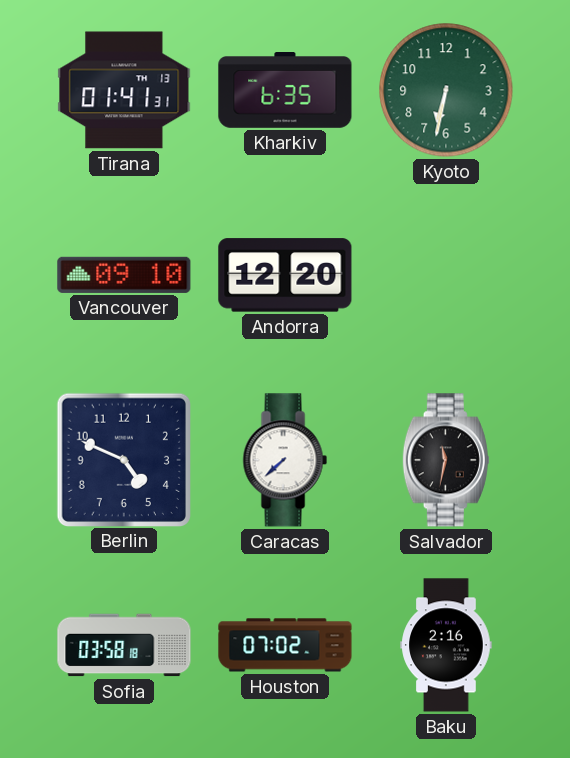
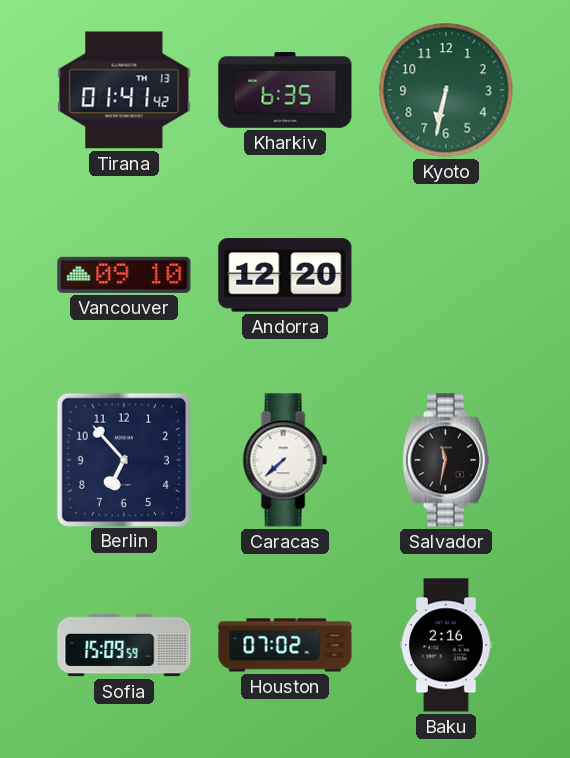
Tirana: 01:41:31 -> 01:41:42 (124, 90)
Berlin: 4:49 -> 6:53 (123, 459)
Sofia: 03:58 -> 15:09 (124, 645)
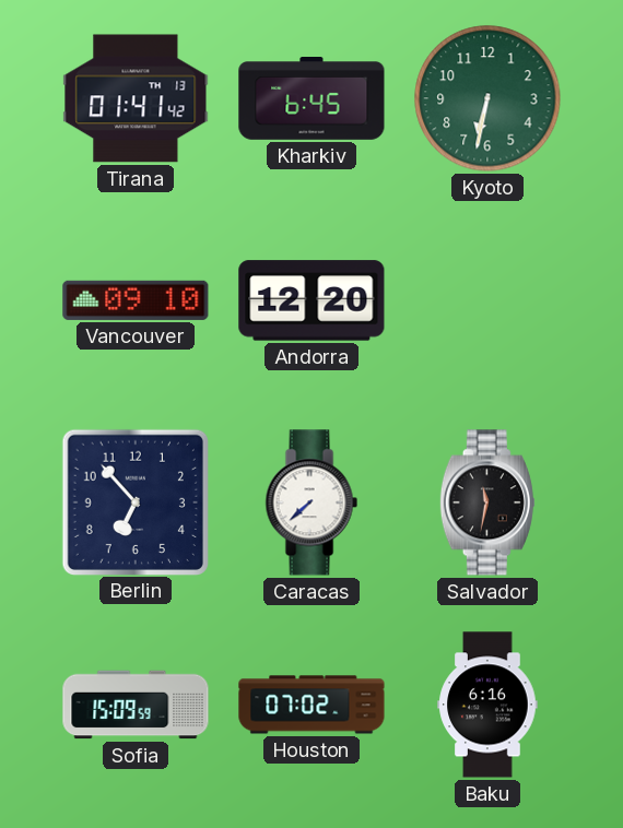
Kharkiv: 6:35 -> 6:45 (311, 99)
Baku: 2:16 -> 6:16 (487, 705)
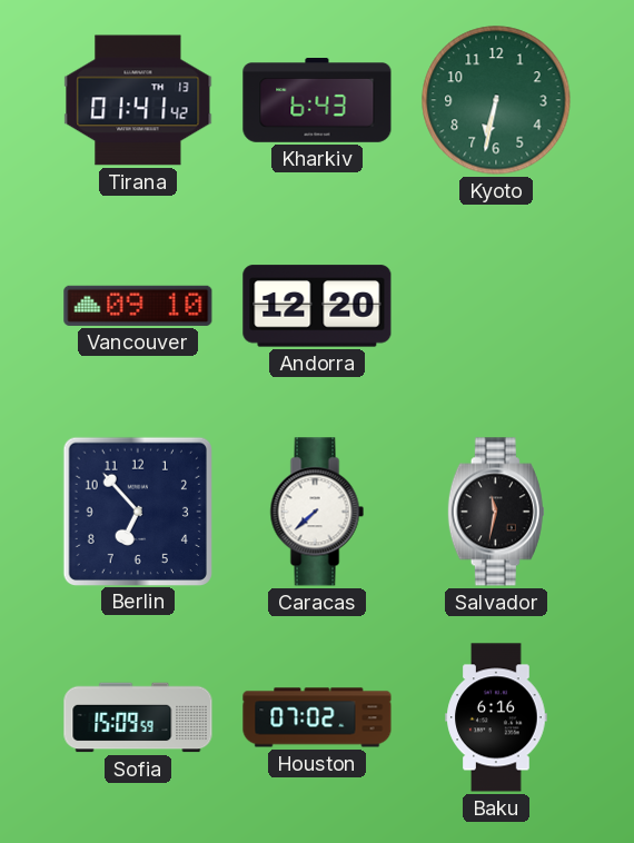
Kharkiv: 6:45 -> 6:43 (317, 101)
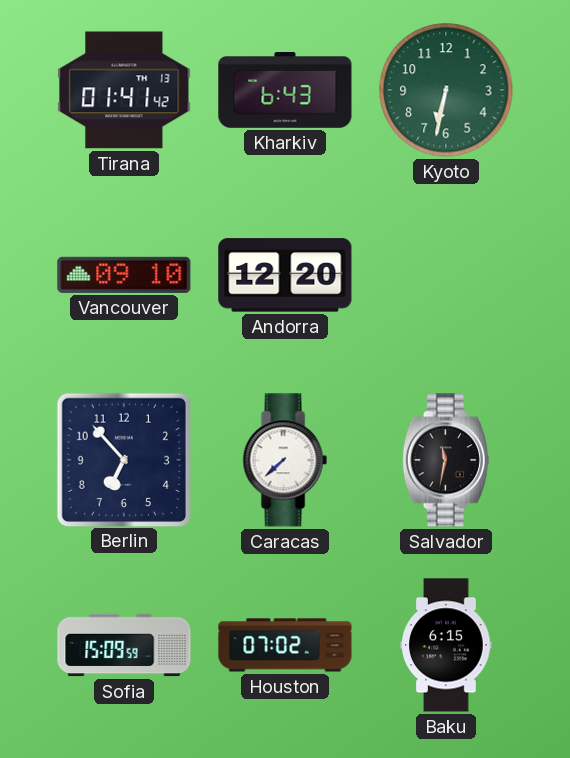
Baku: 6:16 -> 6:15 (446, 645)
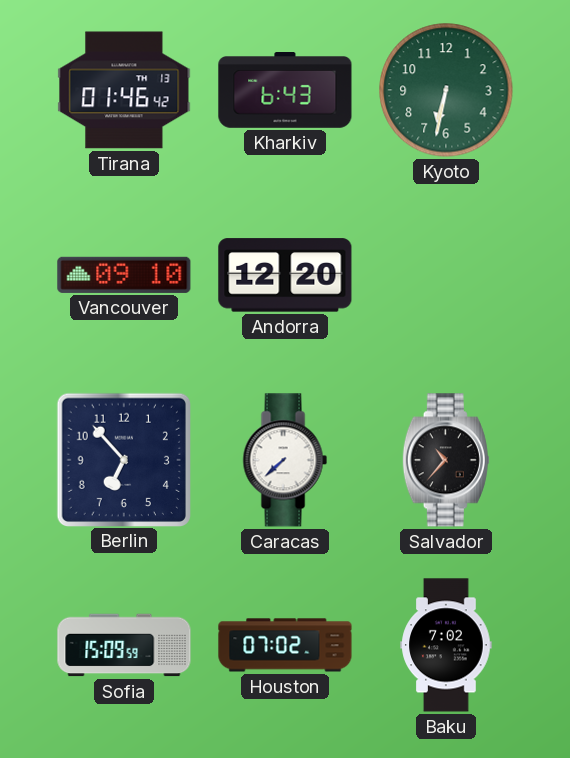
Tirana: 01:41 -> 01:46 (124, 90)
Salvador: 11:32 -> 10:37 (446, 460)
Baku: 6:15 -> 7:02 (446, 645)
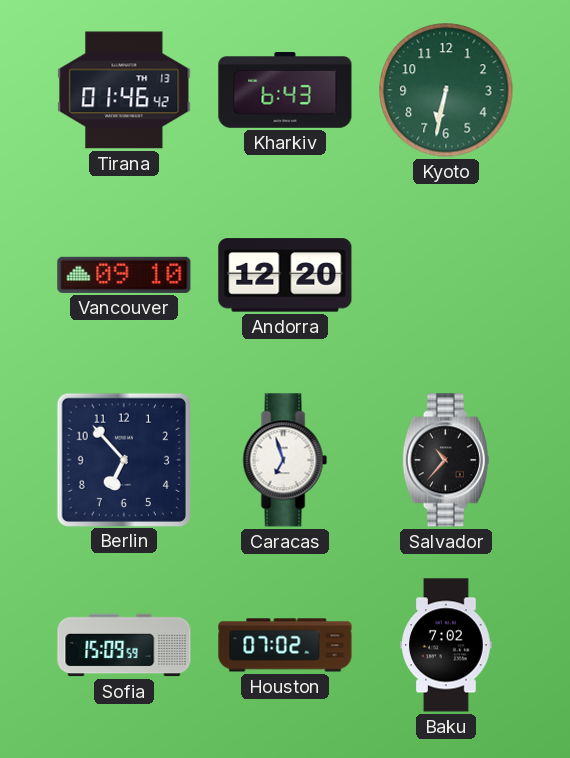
Caracas: 7:38 -> 6:57 (285, 460)
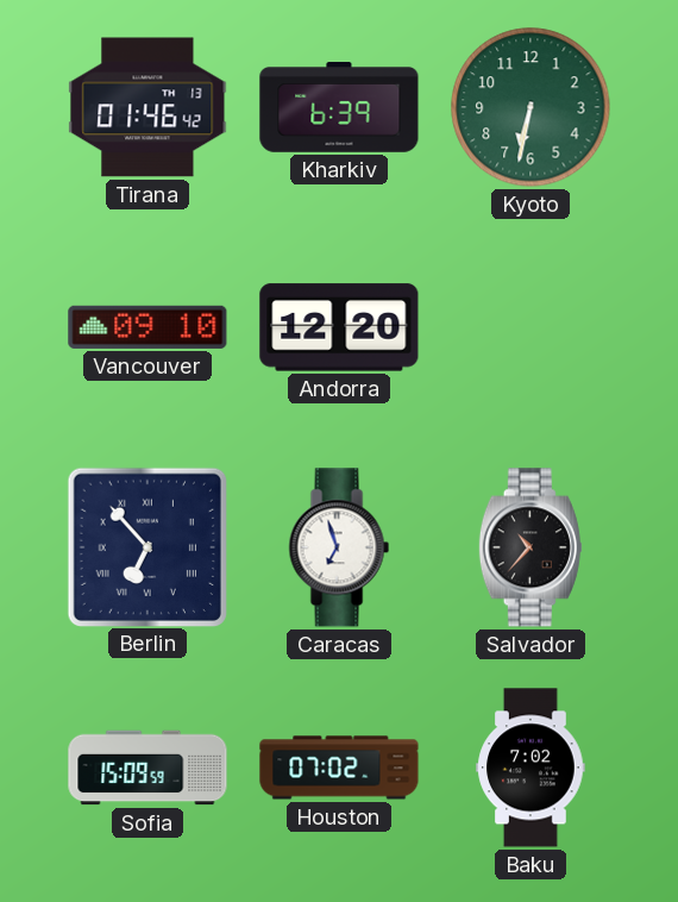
Kharkiv: 6:43 -> 6:39 (339, 108)
Berlin numerals: Arabic -> Roman (146, 546)
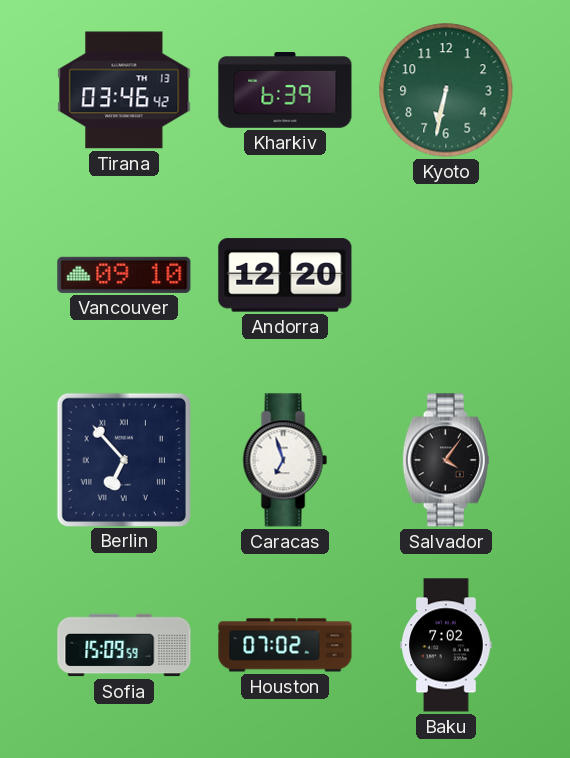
Tirana: 01:46 -> 03:46 (124, 90)
Salvador: 10:37 -> 4:06 (446, 460)
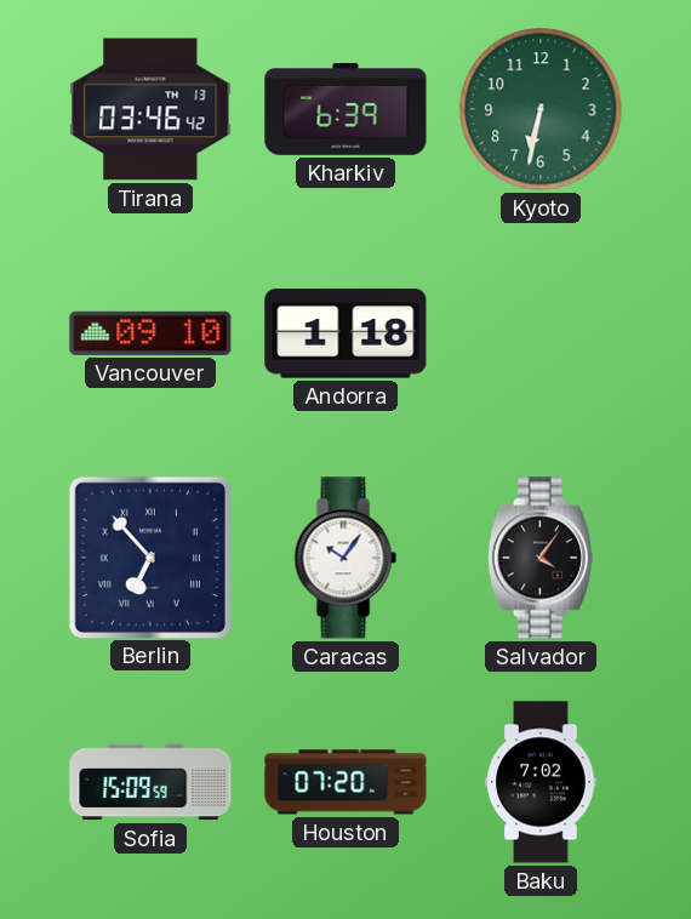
Andorra: 12:20 -> 1:18 (345, 333)
Caracas: 6:57 -> 10:06 (345, 558)
Houston: 07:02 -> 07:20 (345, 782)
